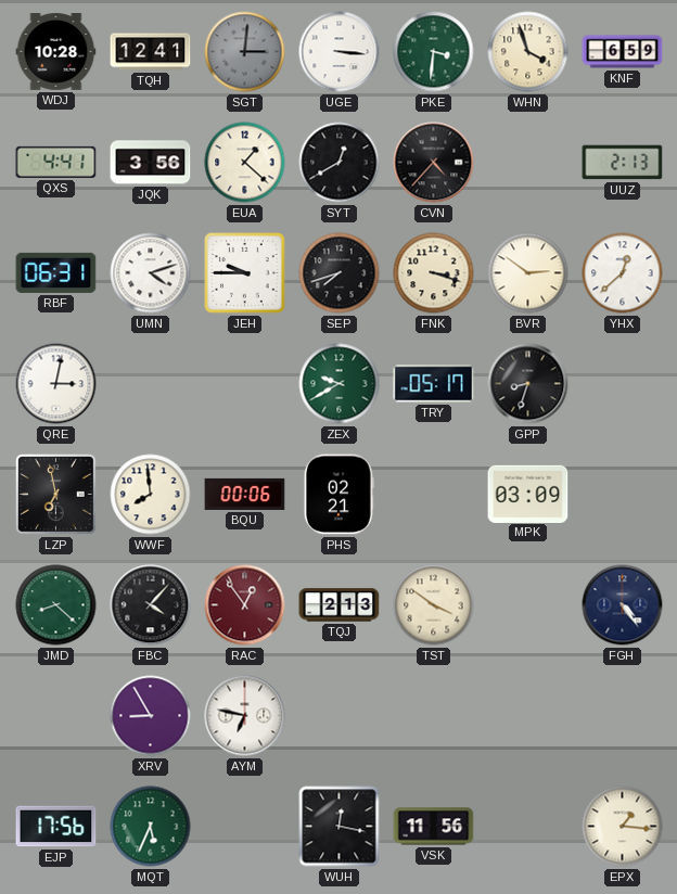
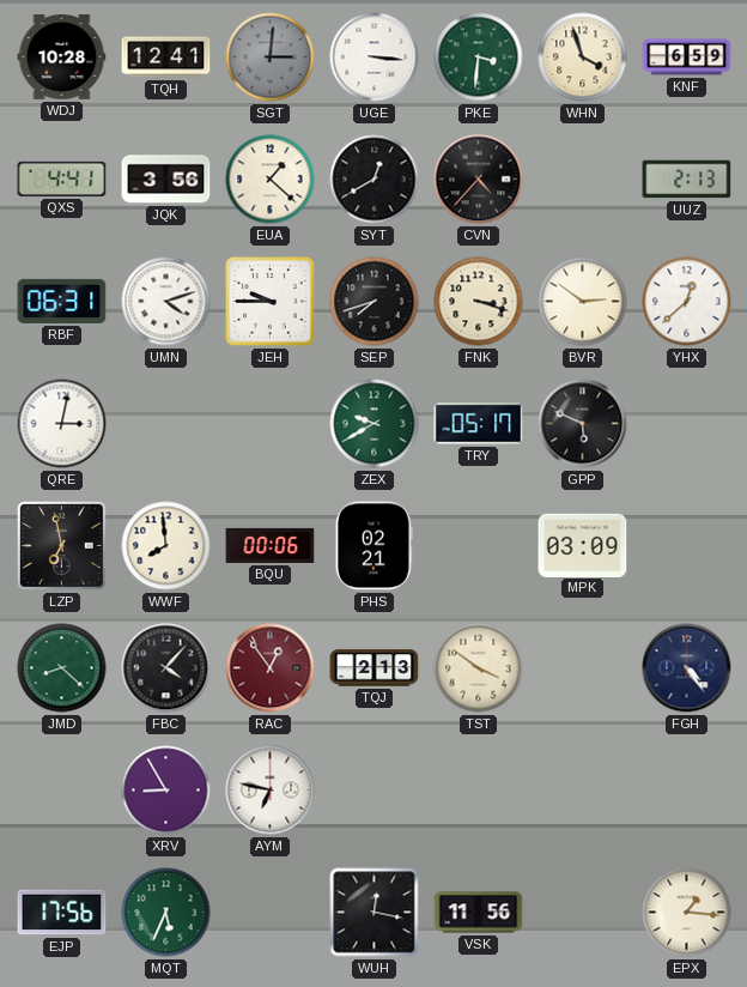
GPP: 8:33 -> 5:49 (583, 424)
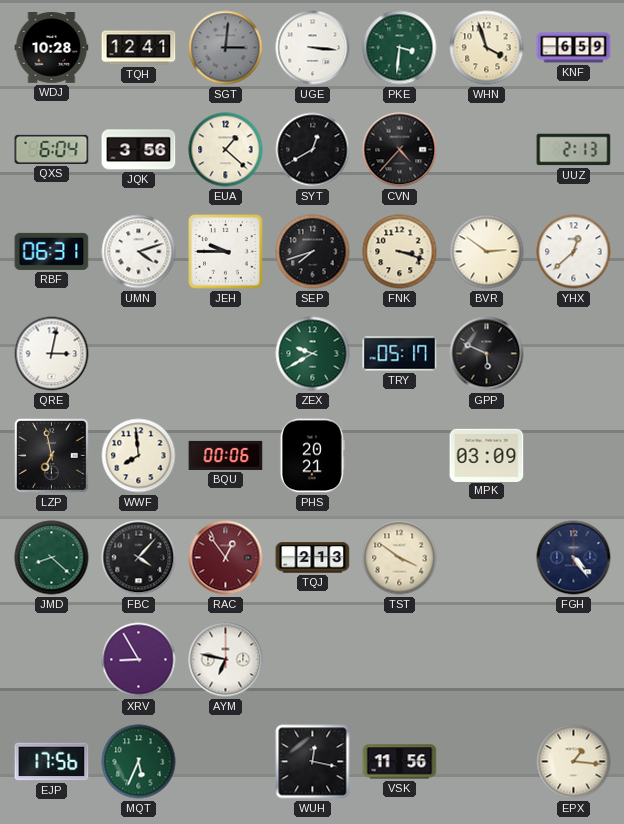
QXS: 4:41 -> 6:04 (52, 149)
PHS: 02:21 -> 20:21 (312, 456)
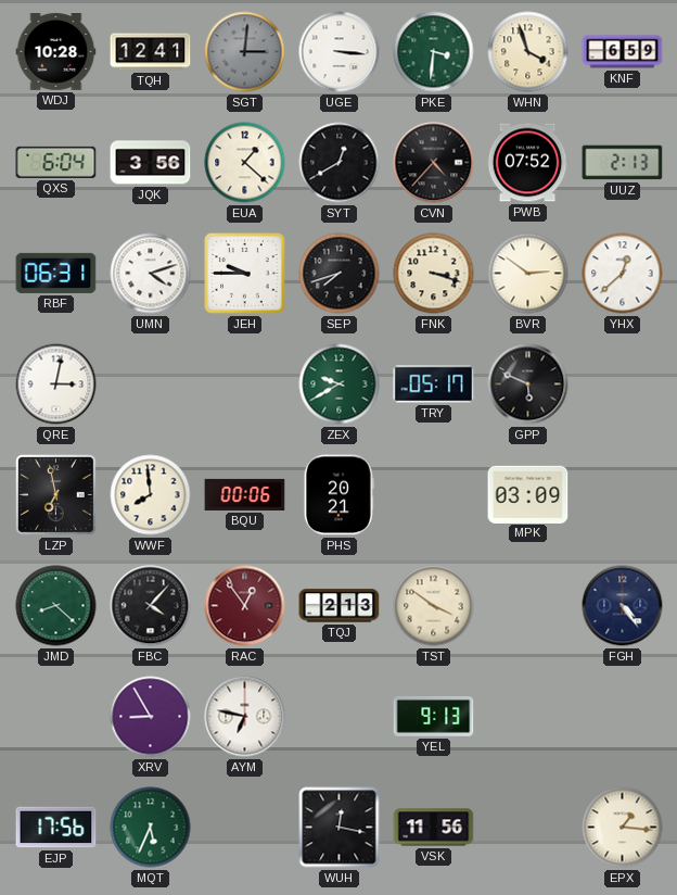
PWB: none -> 07:52 (527, 163)
YEL: none -> 9:13 (434, 716)
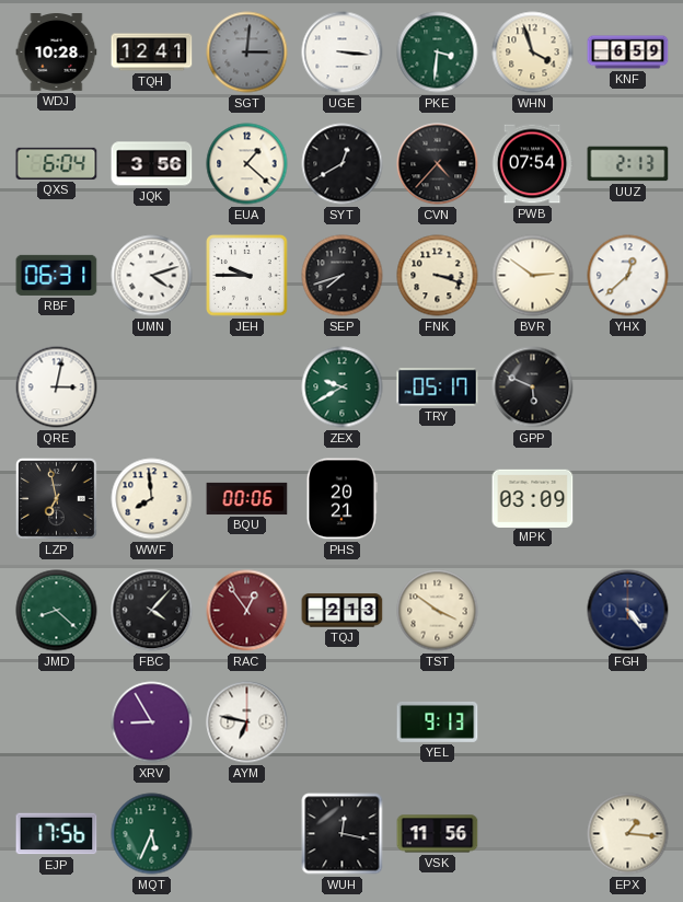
PWB: 07:52 -> 07:54 (532, 164)
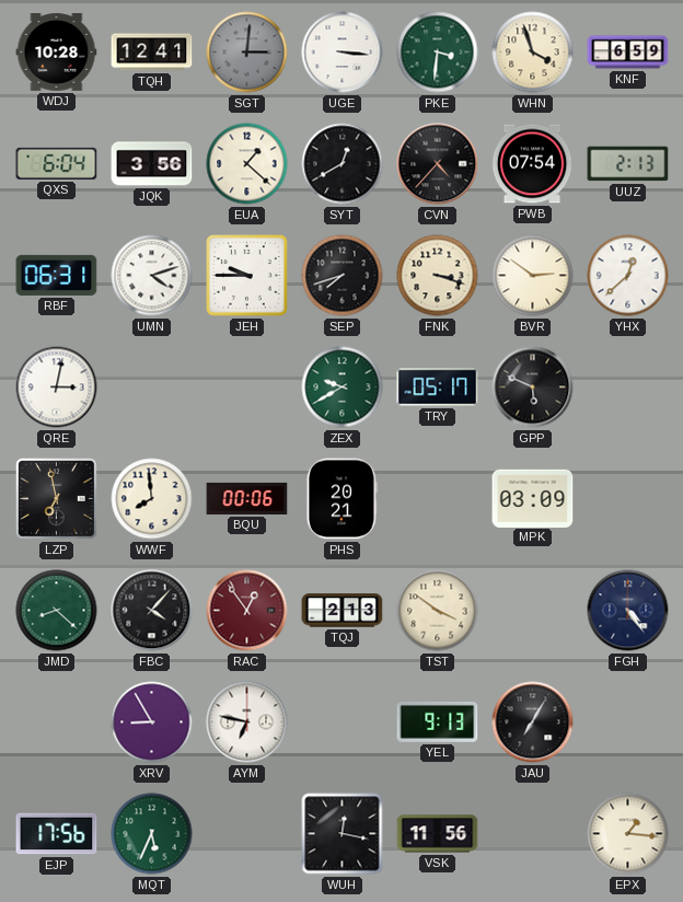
JAU: none -> 7:05 (533, 722)
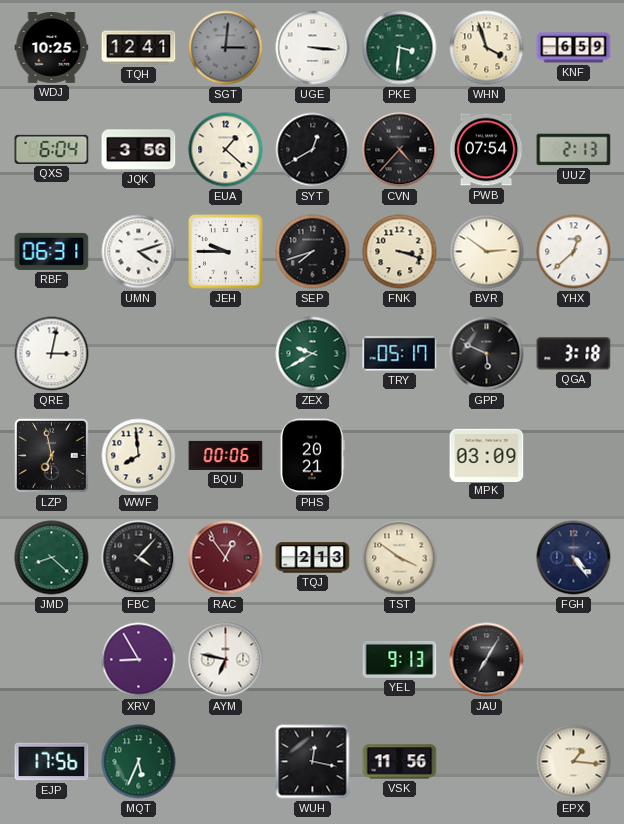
WDJ: 10:28 -> 10:25 (52, 48)
QGA: none -> 3:18 (574, 354)
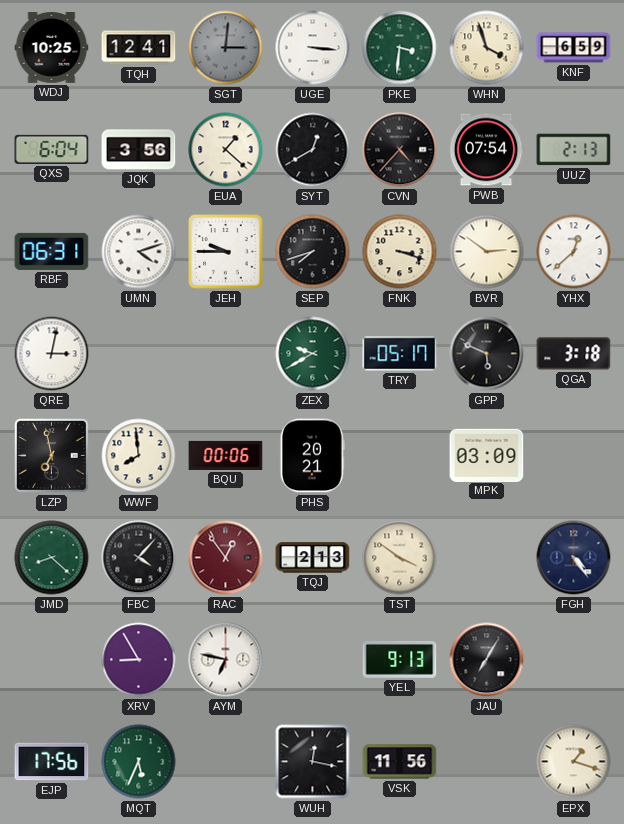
EPX: 1:16 -> 1:18 (574, 762)
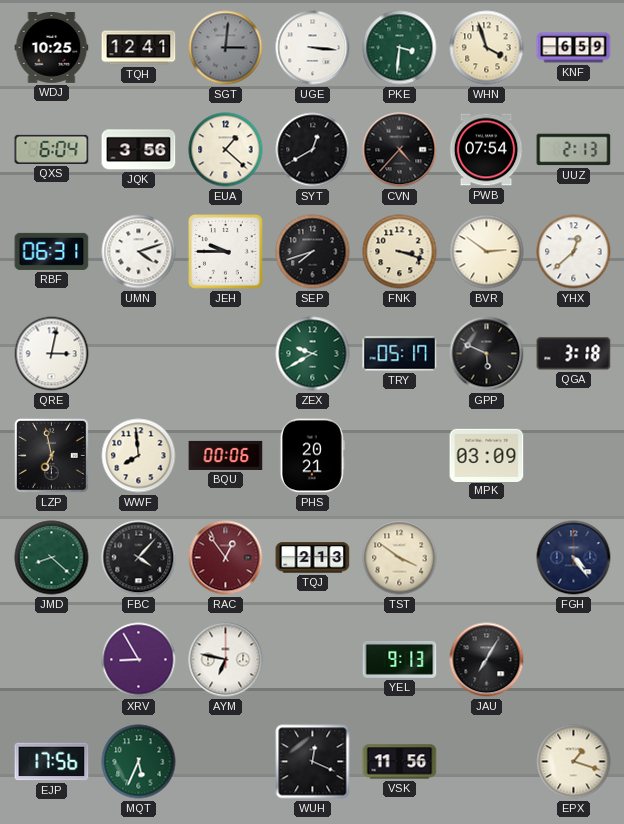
WUH: 12:17 -> 12:19 (313, 762)
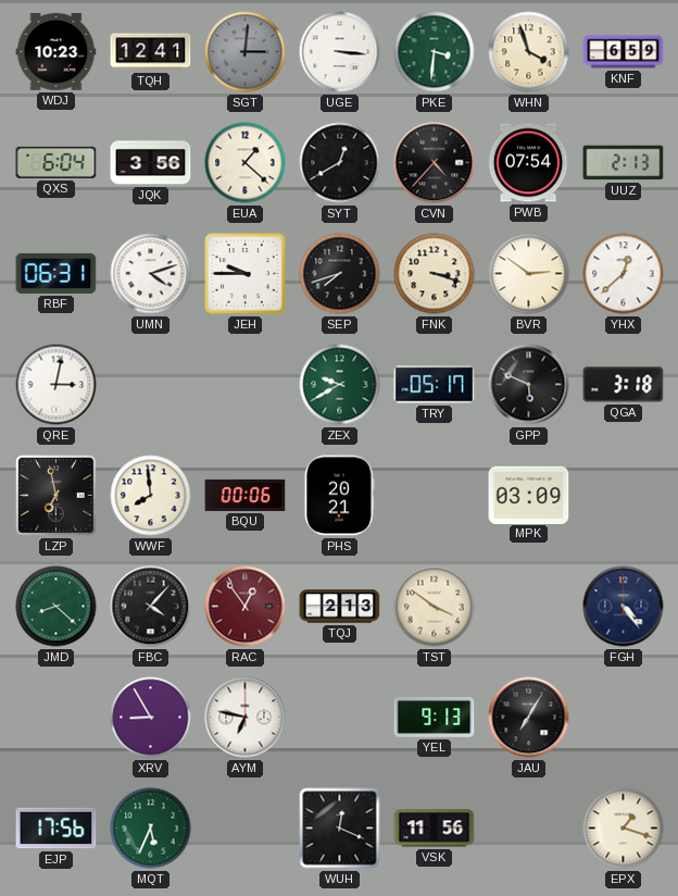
WDJ: 10:25 -> 10:23 (56, 52)
